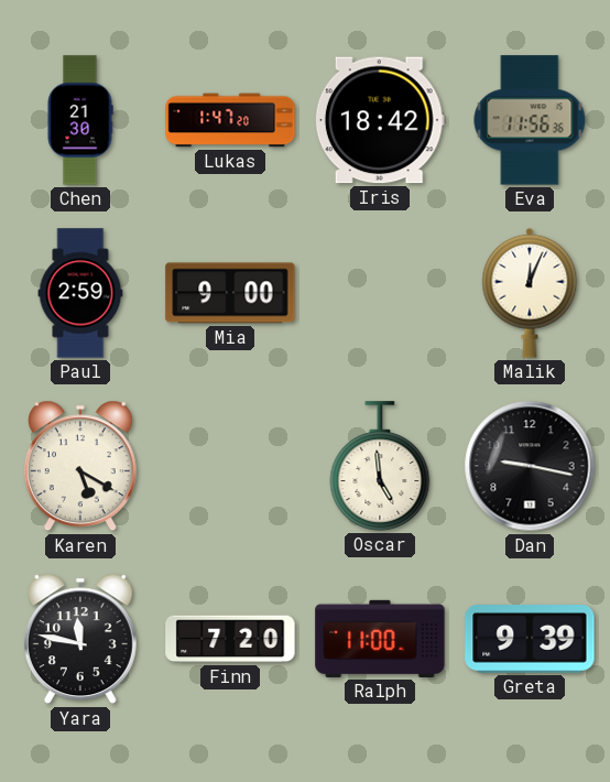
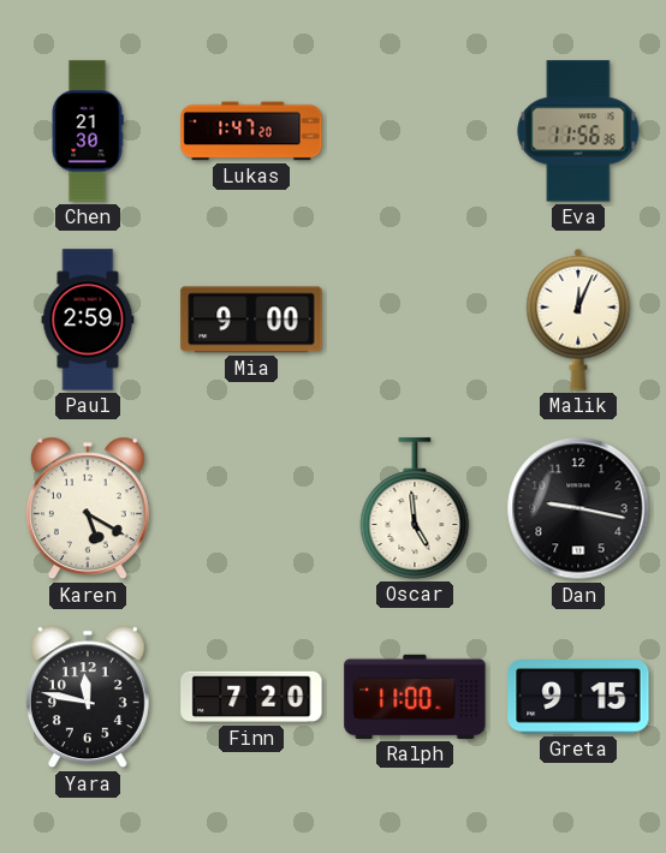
Iris: 18:42 -> none (380, 120)
Greta: 9:39 -> 9:15 (578, 698)
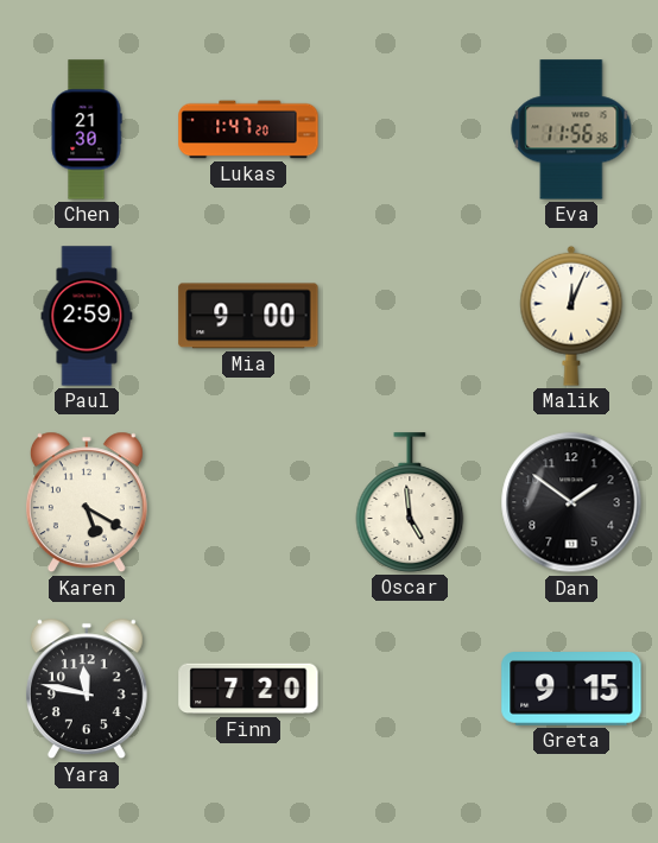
Dan: 9:17 -> 1:51 (571, 502)
Ralph: 11:00 -> none (415, 697)
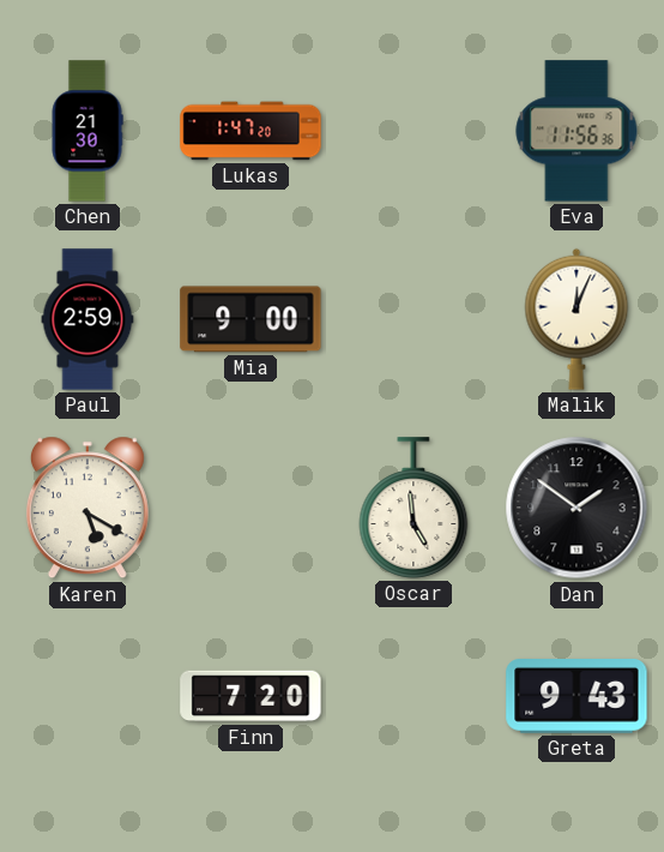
Yara: 11:47 -> none (87, 689)
Greta: 9:15 -> 9:43 (577, 697)
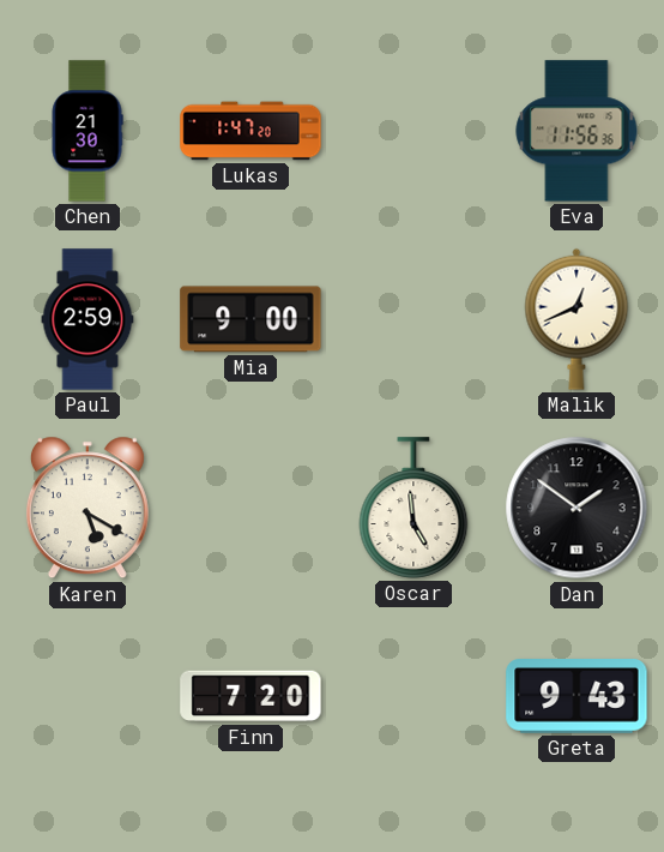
Malik: 12:04 -> 12:41 (577, 319)
